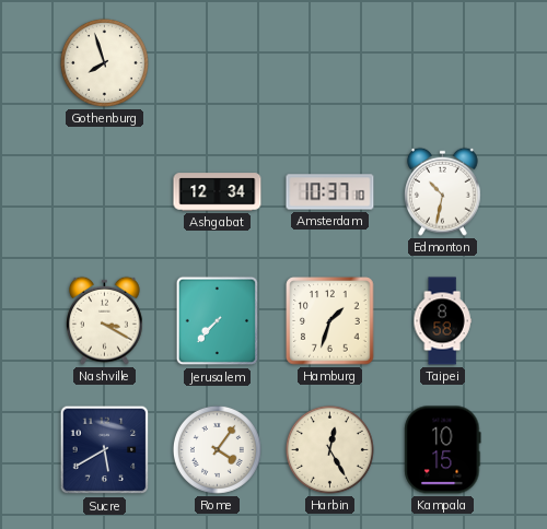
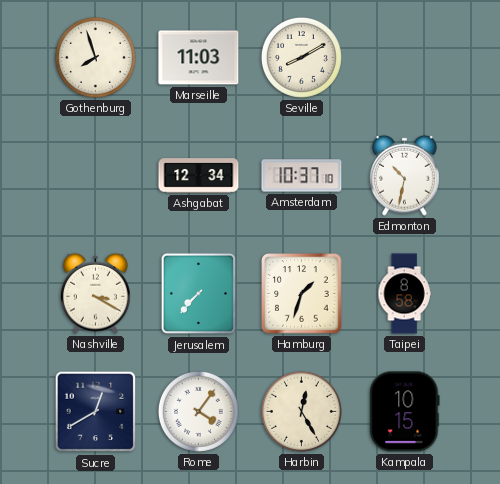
Marseille: none -> 11:03 (199, 58)
Seville: none -> 8:10 (301, 57)
Sucre: 5:40 -> 12:40 (96, 412)
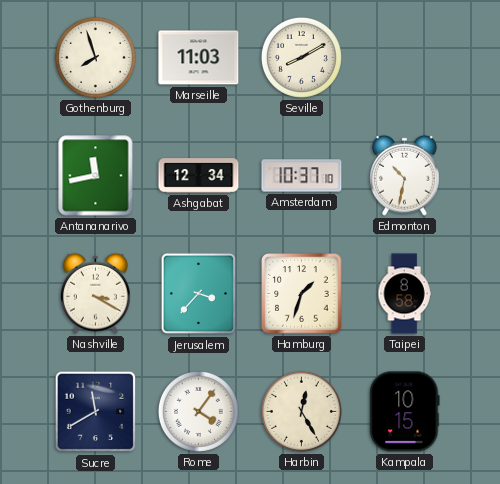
Antananarivo: none -> 11:43 (96, 176)
Jerusalem: 7:37 -> 3:37 (199, 294)
Sucre: 12:40 -> 11:40 (96, 412)
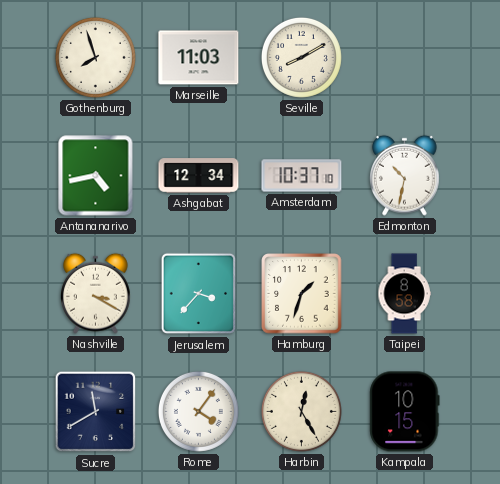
Antananarivo: 11:43 -> 4:43 (96, 176)
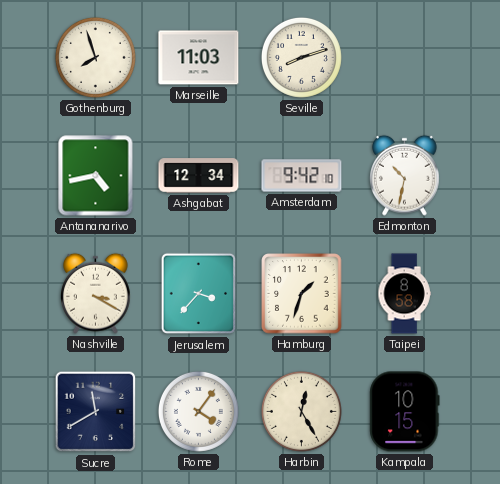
Seville: 8:10 -> 8:12 (301, 57)
Amsterdam: 10:37 -> 9:42 (302, 176)
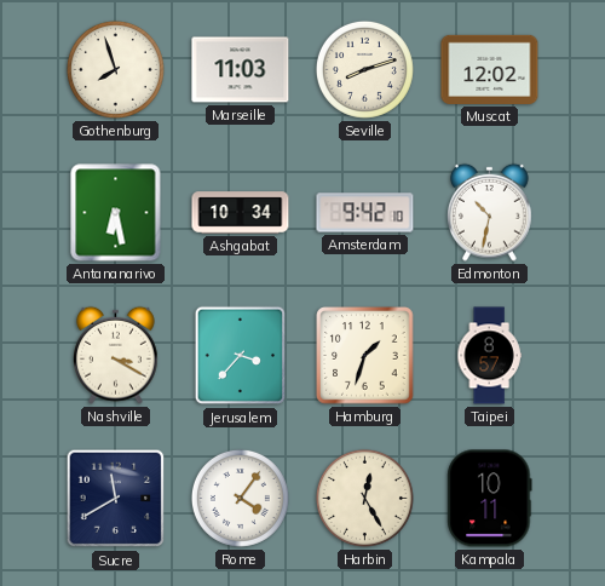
Muscat: none -> 12:02 (490, 69)
Antananarivo: 4:43 -> 6:28 (116, 213)
Ashgabat: 12:34 -> 10:34 (241, 213)
Taipei: 8:58 -> 8:57 (489, 356)
Kampala: 10:15 -> 10:11 (490, 499)
